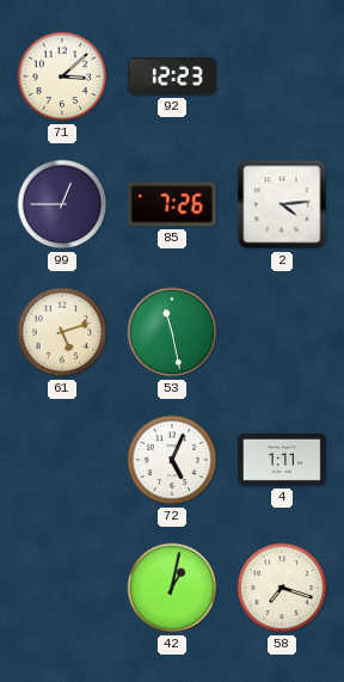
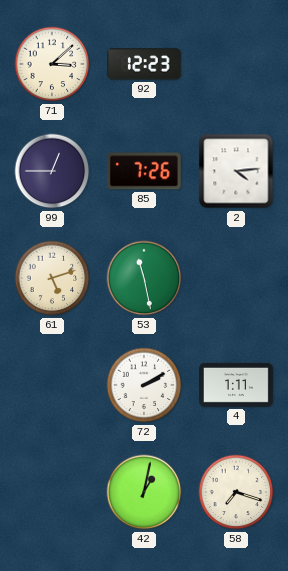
72: 5:04 -> 2:10 (144, 385)
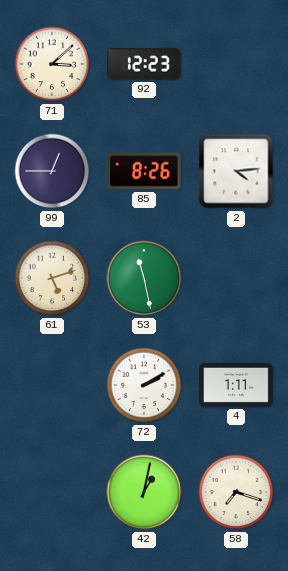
85: 7:26 -> 8:26 (144, 171)
